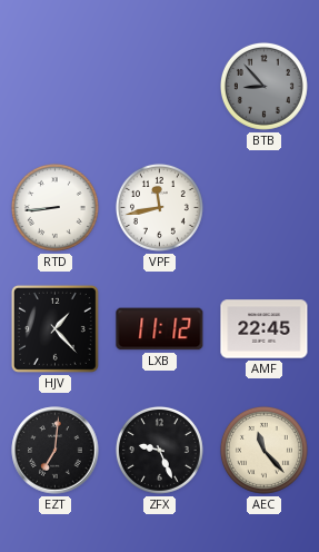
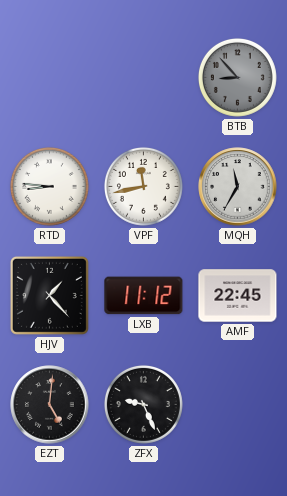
RTD: 8:44 -> 8:46 (49, 186)
MQH: none -> 11:35 (238, 187)
EZT: 7:01 -> 5:01 (50, 405)
AEC: 11:23 -> none (263, 450)
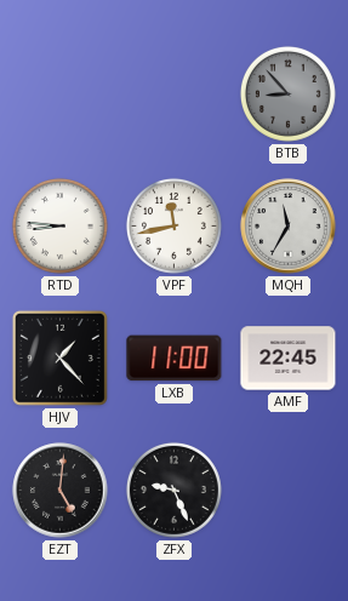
LXB: 11:12 -> 11:00 (175, 359)
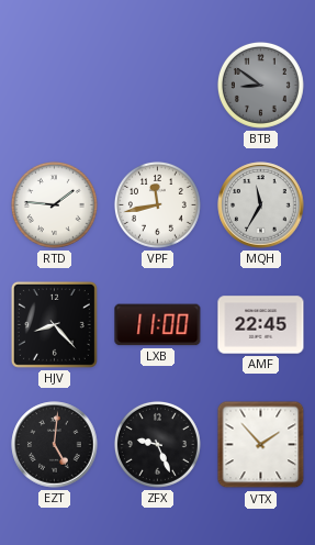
BTB: 8:53 -> 8:51 (260, 85)
RTD: 8:46 -> 1:46 (54, 204)
HJV: 1:23 -> 8:23 (54, 324)
VTX: none -> 1:53 (261, 445)
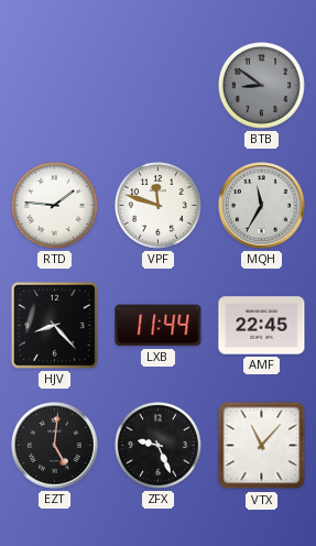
VPF: 11:43 -> 11:48 (157, 205)
LXB: 11:00 -> 11:44 (159, 326)
VTX: 1:53 -> 11:07 (262, 446)
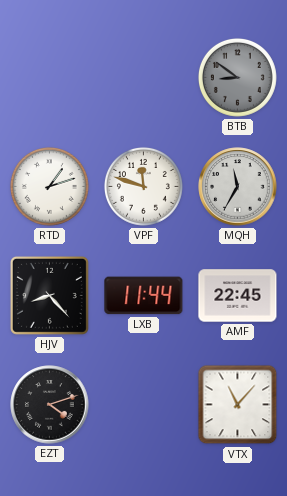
RTD: 1:46 -> 1:12 (49, 186)
EZT: 5:01 -> 4:12 (50, 405)
ZFX: 9:26 -> none (157, 445)
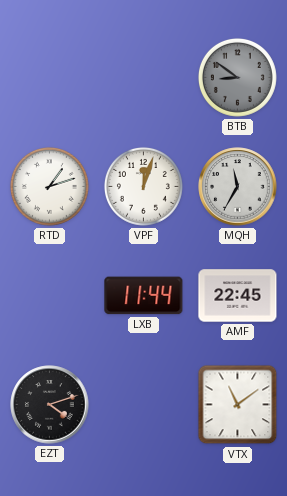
VPF: 11:48 -> 12:03 (143, 186)
HJV: 8:23 -> none (49, 295)
VTX: 11:07 -> 11:09 (238, 405)
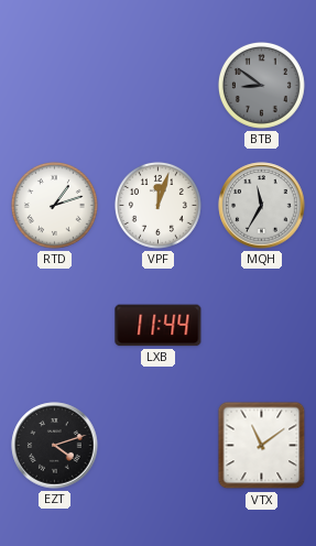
AMF: 22:45 -> none (238, 296)
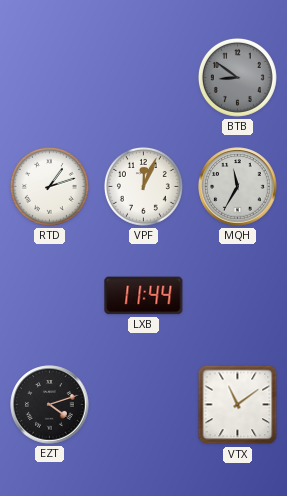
VPF: 12:03 -> 12:04 (143, 186)
